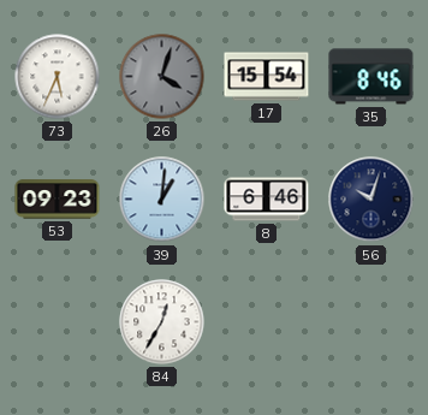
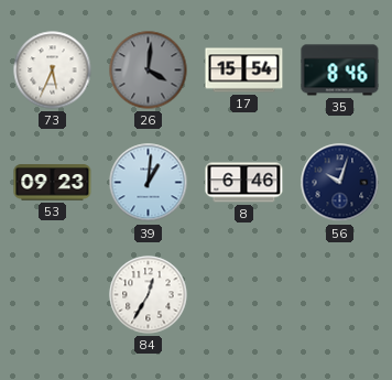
26: 4:03 -> 4:01 (149, 70)
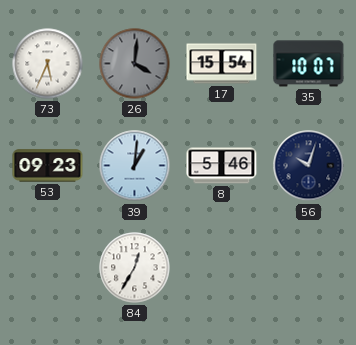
35: 8:46 -> 10:07 (309, 64)
8: 6:46 -> 5:46 (222, 166)
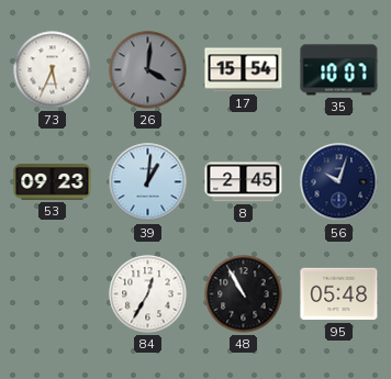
8: 5:46 -> 2:45 (244, 182)
48: none -> 10:55 (244, 294)
95: none -> 05:48 (339, 294)
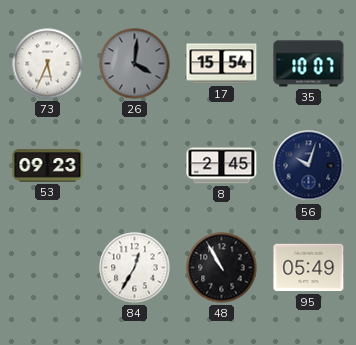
39: 1:01 -> none (148, 182)
95: 05:48 -> 05:49 (309, 268)
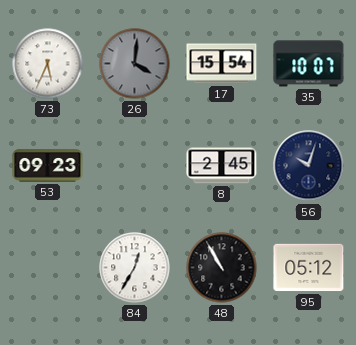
95: 05:49 -> 05:12 (309, 268)
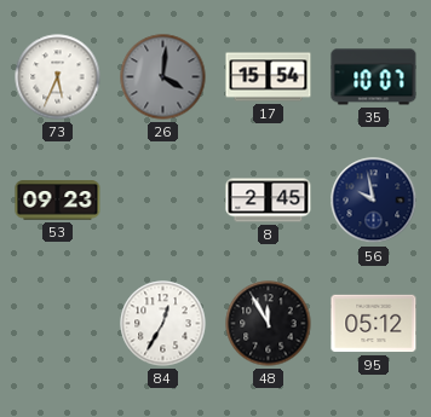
56: 10:03 -> 9:58 (374, 201)
48: 10:55 -> 11:55 (269, 324)
